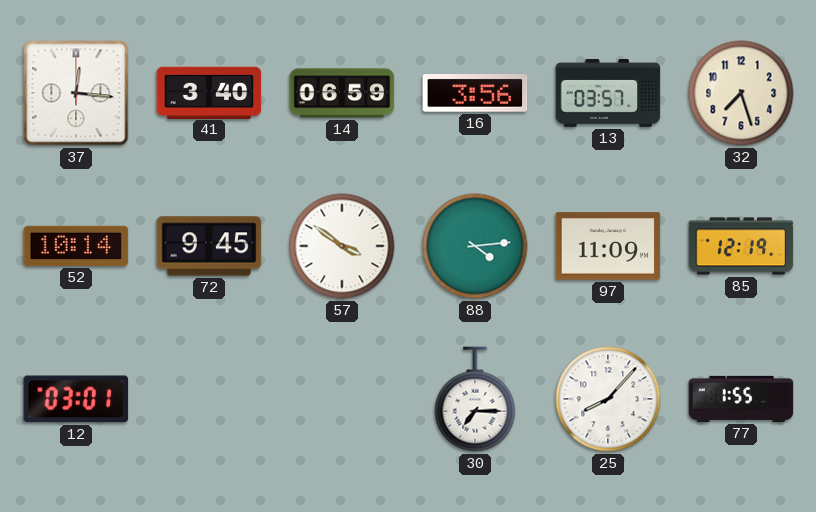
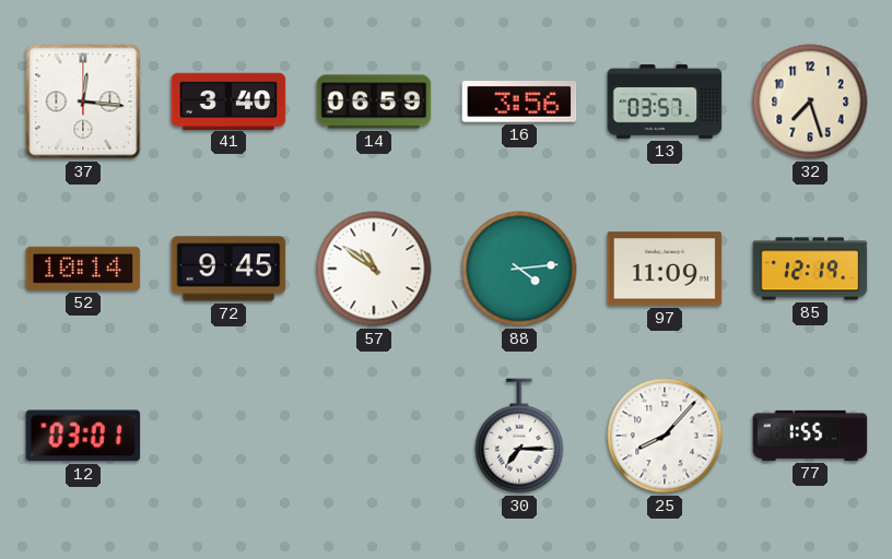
57: 3:51 -> 10:51 (374, 269)
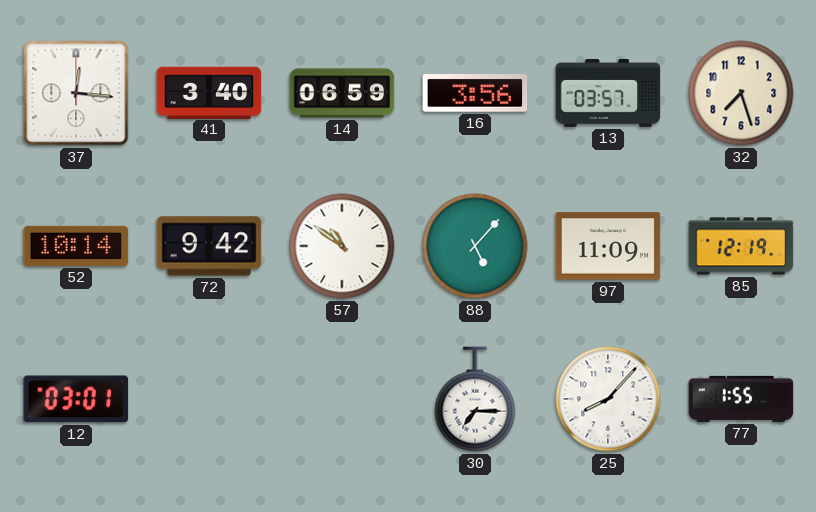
72: 9:45 -> 9:42 (209, 246)
88: 4:14 -> 5:07 (475, 246)
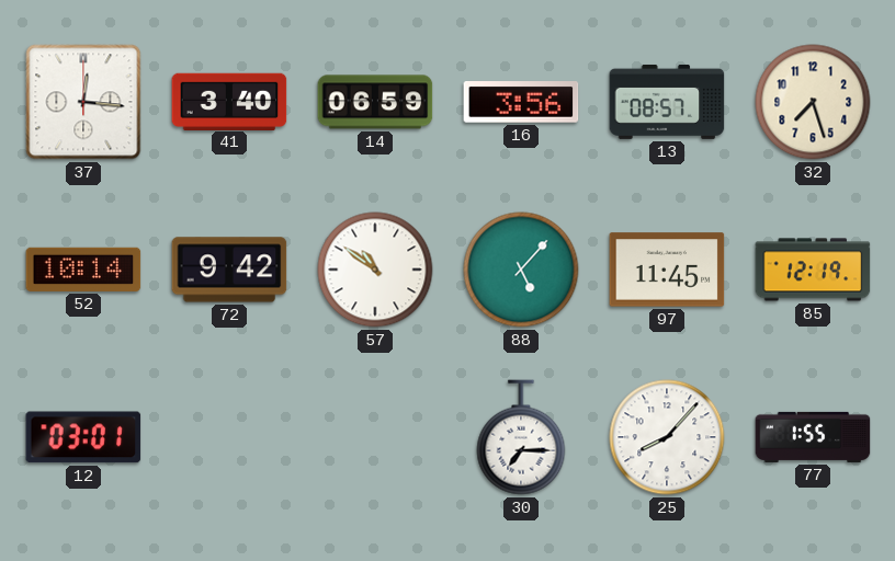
13: 03:57 -> 08:57 (667, 102)
97: 11:09 -> 11:45 (667, 270)
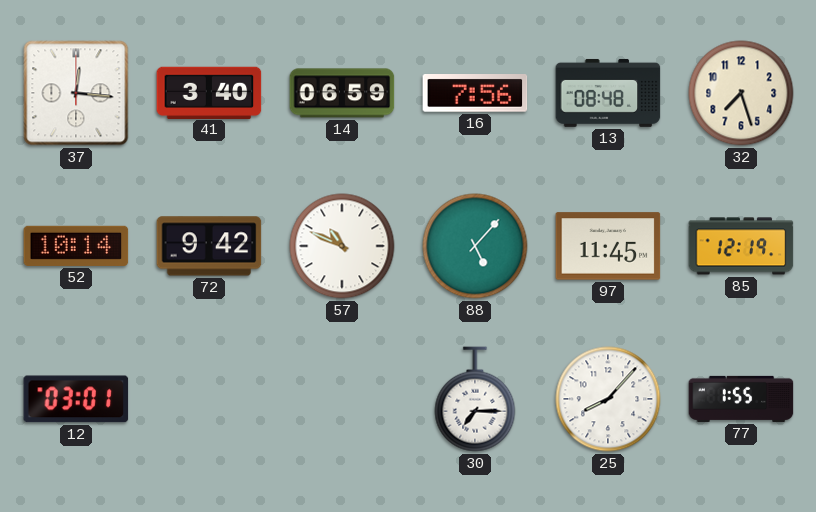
16: 3:56 -> 7:56 (475, 94)
13: 08:57 -> 08:48 (608, 93)
57: 10:51 -> 10:49 (342, 246)
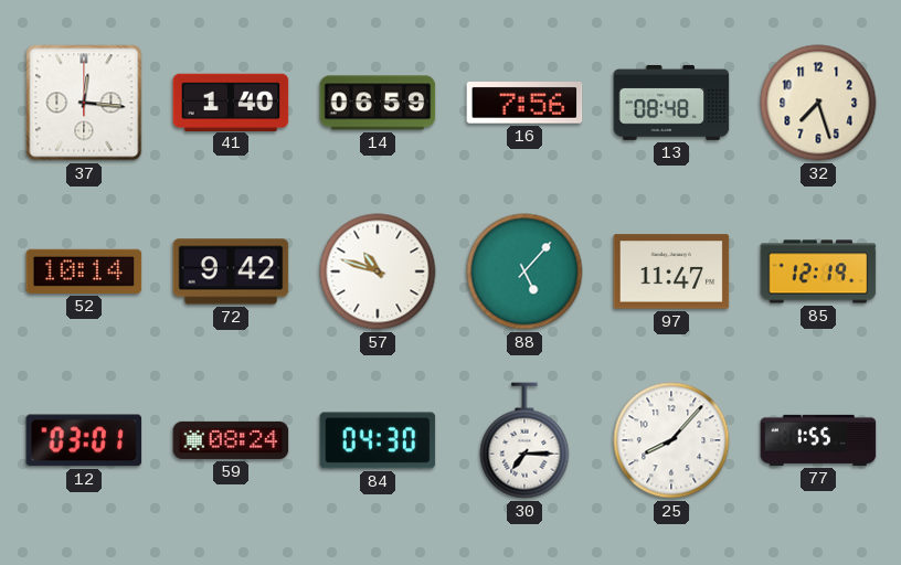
41: 3:40 -> 1:40 (231, 102)
57: 10:49 -> 10:48 (378, 271)
97: 11:45 -> 11:47 (671, 271)
59: none -> 08:24 (231, 440)
84: none -> 04:30 (378, 440)
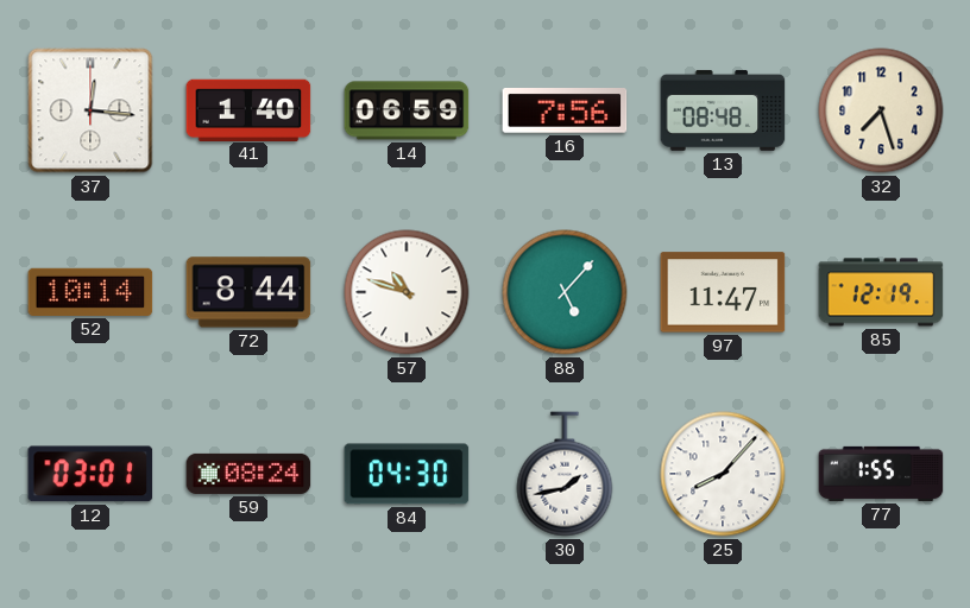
72: 9:42 -> 8:44 (248, 292)
30: 7:15 -> 1:43 (565, 474)
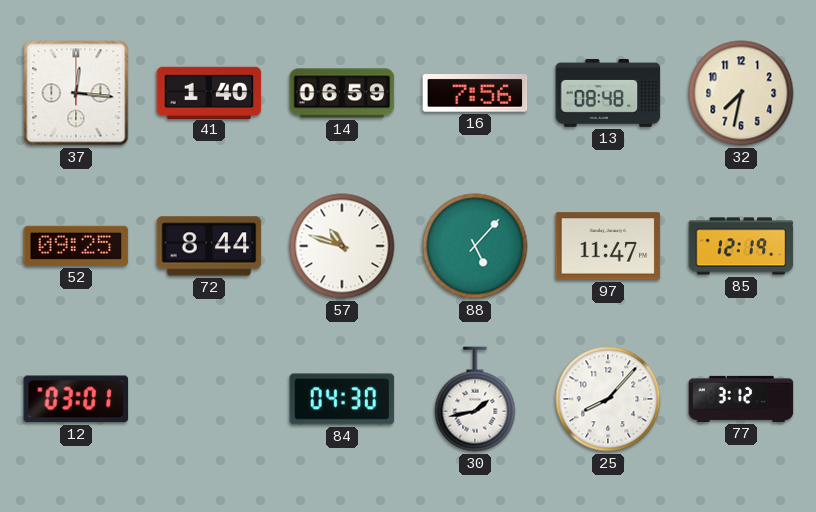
32: 7:27 -> 7:32 (741, 93)
52: 10:14 -> 09:25 (76, 246)
59: 08:24 -> none (248, 474)
77: 1:55 -> 3:12 (741, 399)
